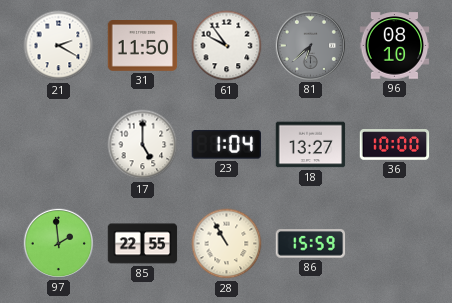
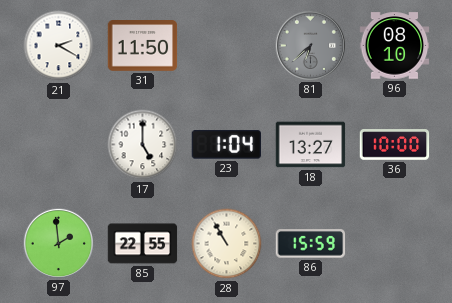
61: 9:54 -> none (227, 46)
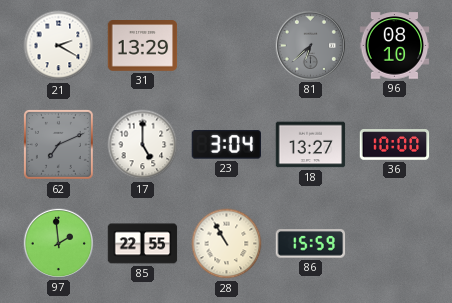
31: 11:50 -> 13:29 (143, 46)
62: none -> 7:11 (58, 144)
23: 1:04 -> 3:04 (226, 145)
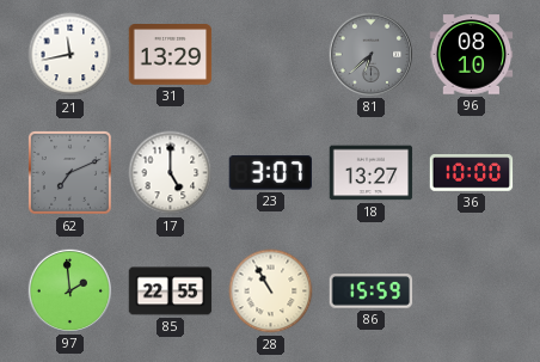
21: 2:20 -> 11:43 (70, 55)
23: 3:04 -> 3:07 (270, 173)
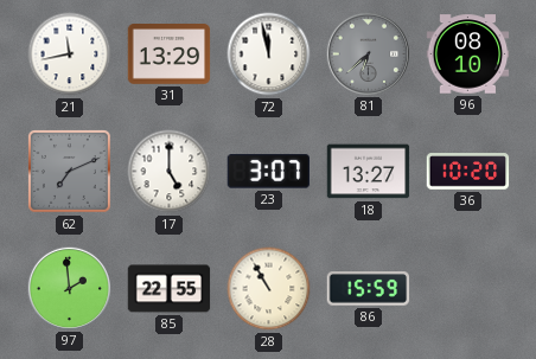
72: none -> 11:58 (269, 55)
36: 10:00 -> 10:20 (468, 172)
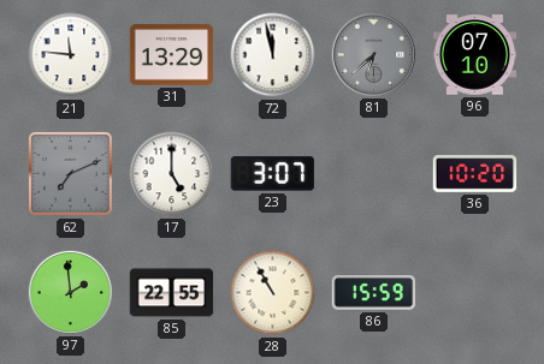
21: 11:43 -> 11:46 (71, 55)
96: 08:10 -> 07:10 (475, 55)
18: 13:27 -> none (369, 172)
